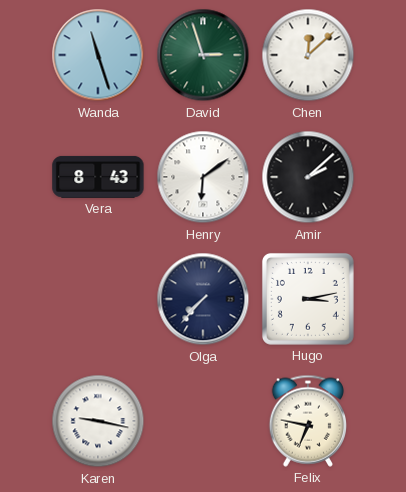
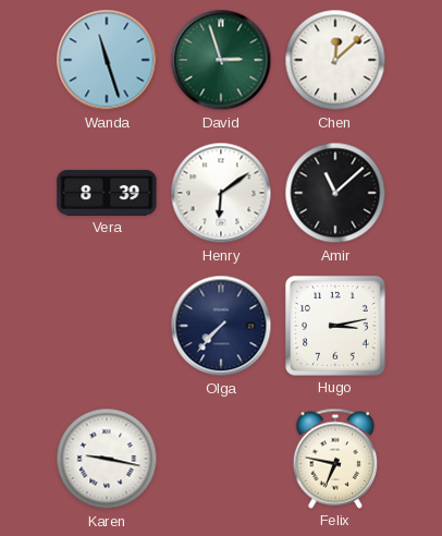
Vera: 8:43 -> 8:39 (107, 193)
Amir: 2:08 -> 11:08 (335, 193)
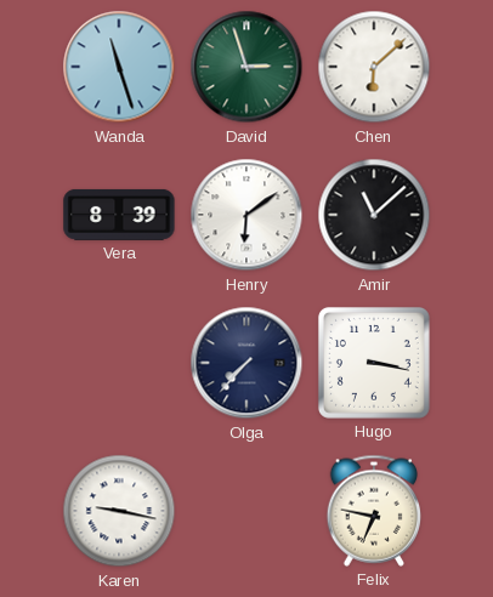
Chen: 12:08 -> 6:08 (374, 67)
Hugo: 3:13 -> 3:17 (374, 363)
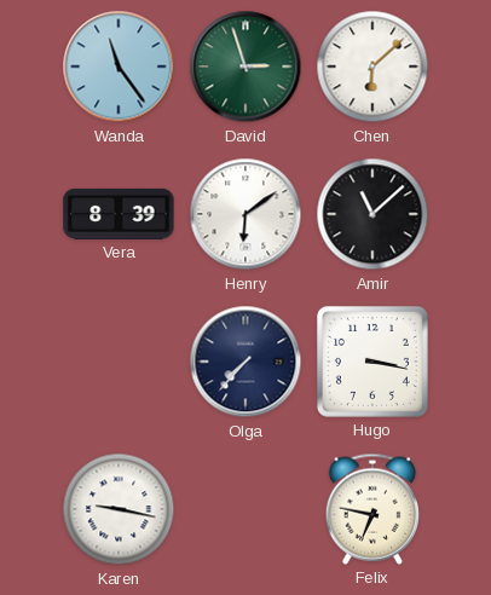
Wanda: 11:27 -> 11:24 (119, 67)
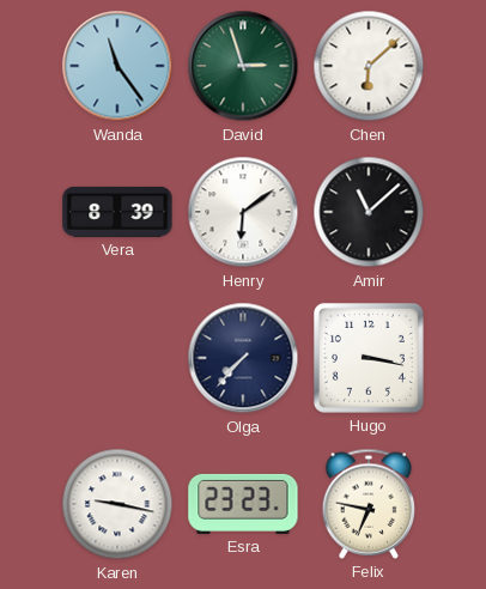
Esra: none -> 23:23 (243, 504)
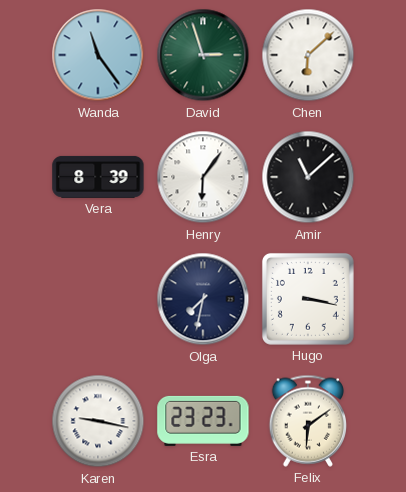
Henry: 6:09 -> 6:06 (203, 177)
Olga: 7:37 -> 7:32 (203, 299)
Felix: 6:47 -> 6:09 (307, 421)
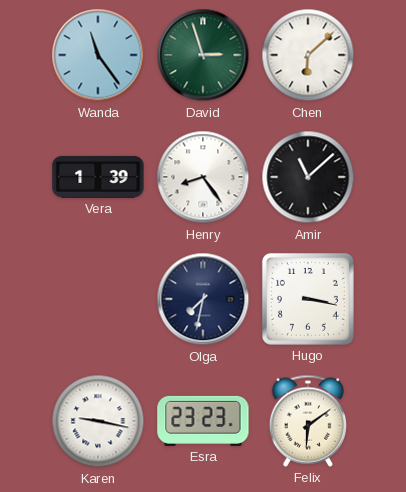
Vera: 8:39 -> 1:39 (98, 177)
Henry: 6:06 -> 8:24 (203, 177)
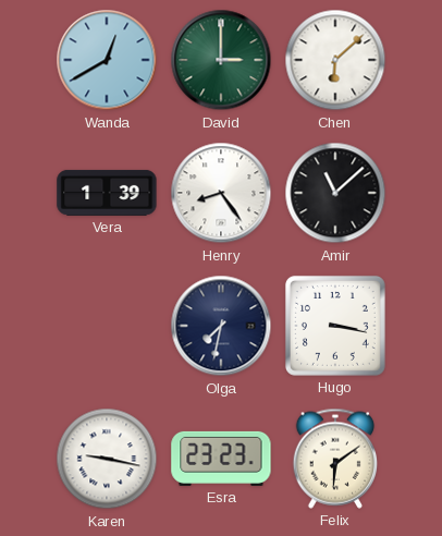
Wanda: 11:24 -> 12:40 (107, 60)
David: 2:57 -> 3:00 (221, 60)
